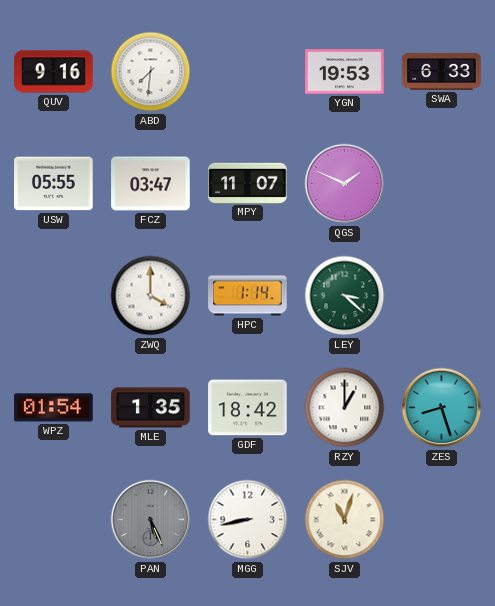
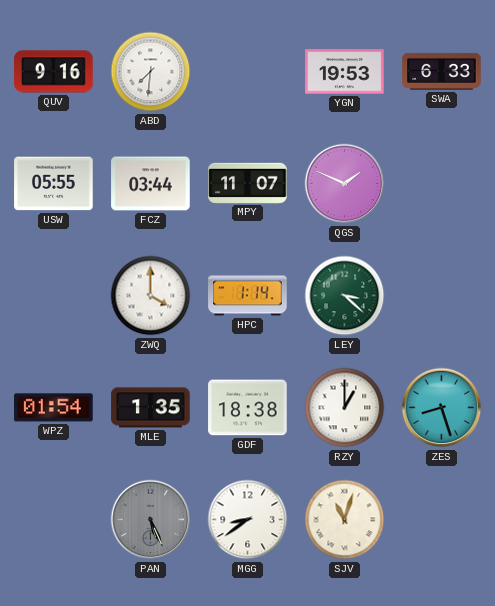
FCZ: 03:47 -> 03:44 (151, 184)
GDF: 18:42 -> 18:38 (248, 408)
MGG: 8:43 -> 8:39 (248, 520)
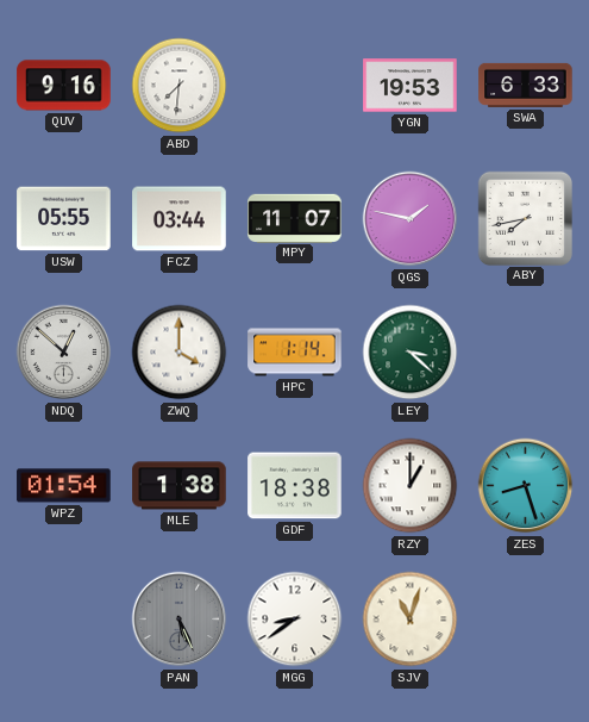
QGS: 1:49 -> 1:47 (411, 219)
ABY: none -> 7:43 (525, 218)
NDQ: none -> 12:52 (64, 353)
MLE: 1:35 -> 1:38 (180, 486)
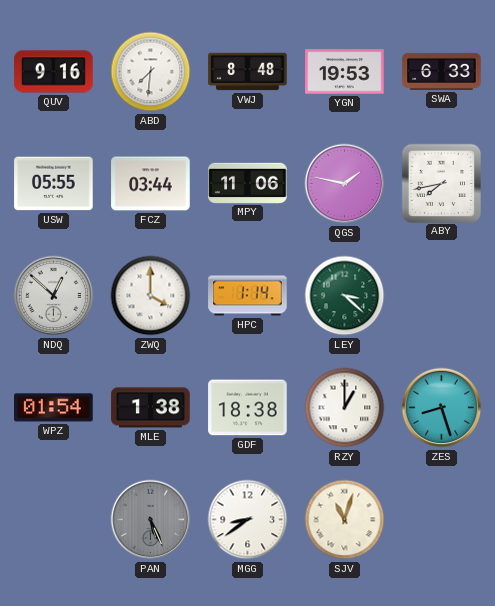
VWJ: none -> 8:48 (248, 72)
MPY: 11:07 -> 11:06 (248, 183)
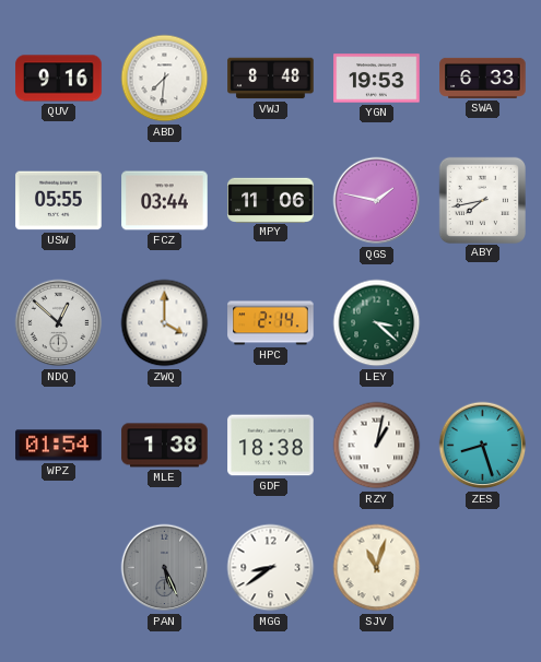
HPC: 1:14 -> 2:14 (271, 323)
RZY: 1:00 -> 1:02 (377, 446)
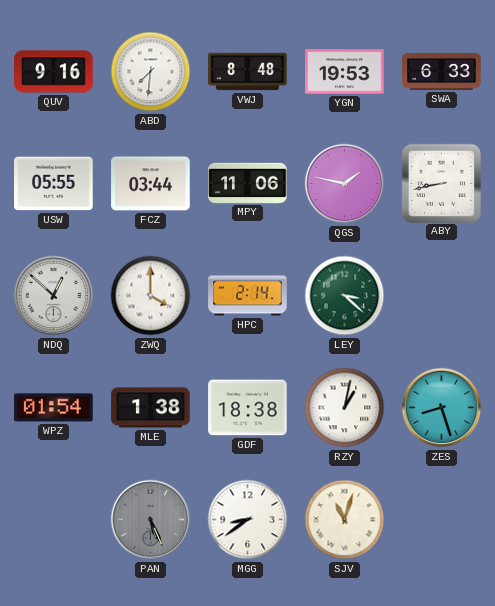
ABY: 7:43 -> 8:43 (441, 183)
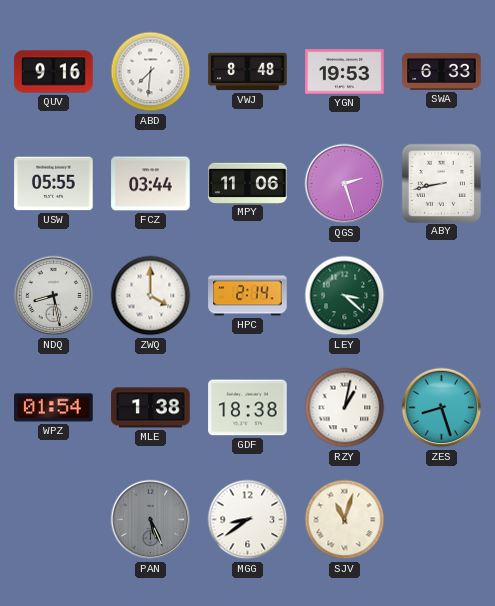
QGS: 1:47 -> 2:27 (345, 184)
NDQ: 12:52 -> 8:28 (54, 296)
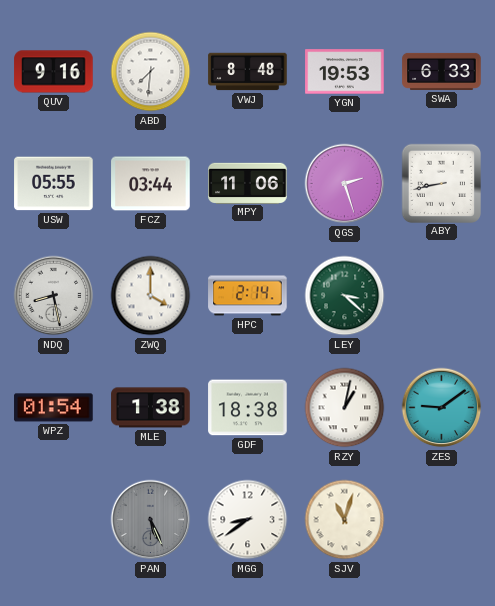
ZES: 8:27 -> 9:09 (442, 408)
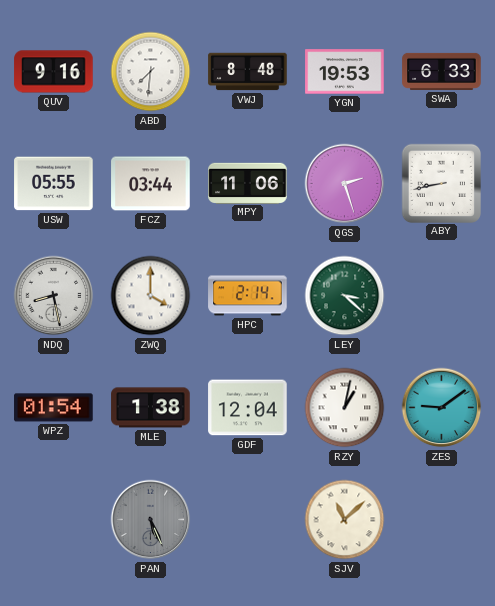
GDF: 18:38 -> 12:04 (248, 408)
MGG: 8:39 -> none (248, 520)
SJV: 11:03 -> 11:08 (345, 520)
